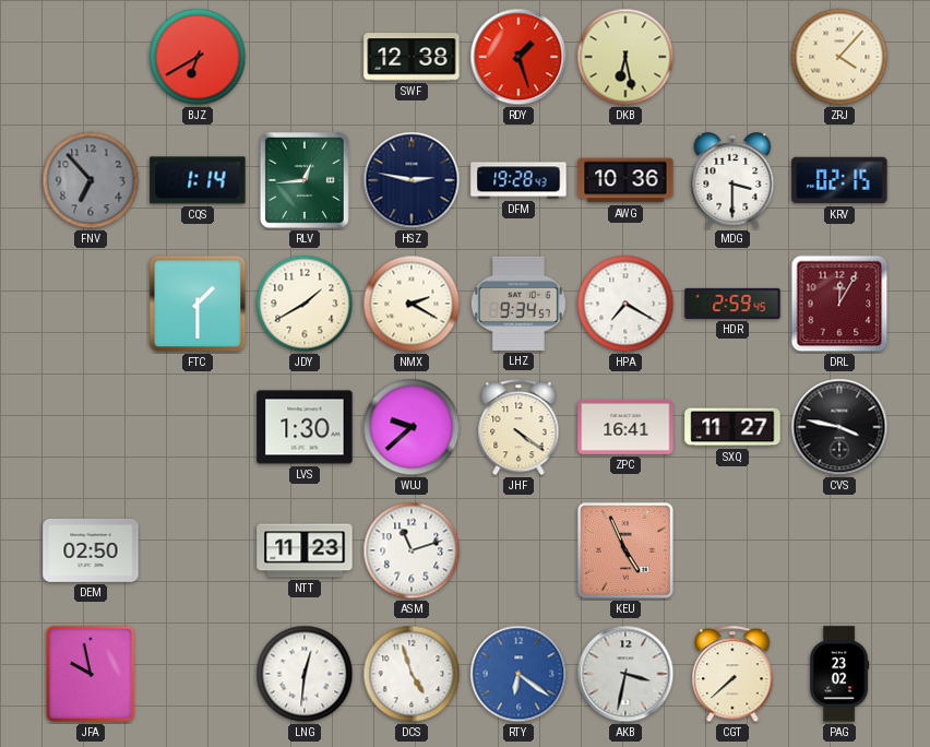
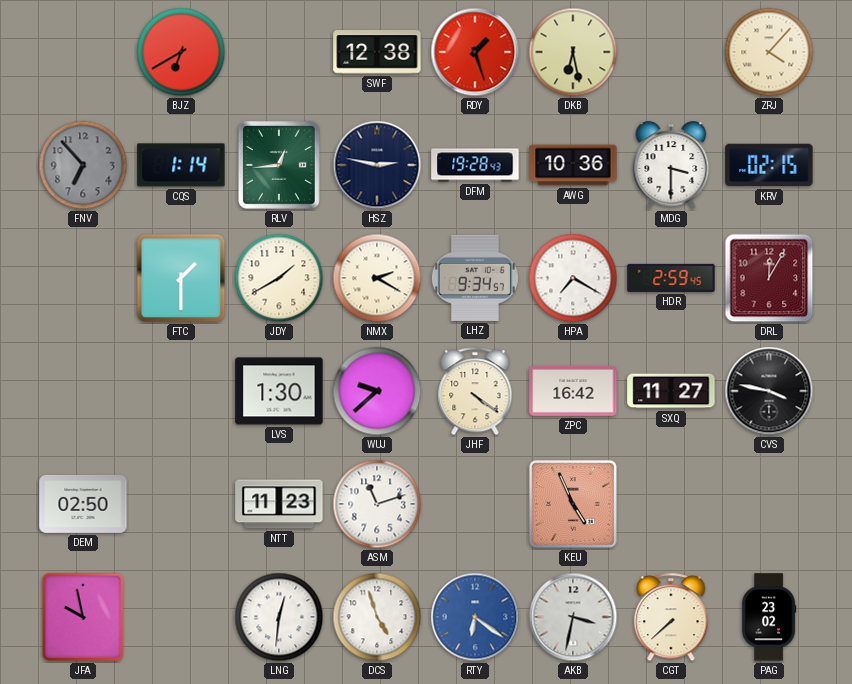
ZPC: 16:41 -> 16:42 (573, 391)
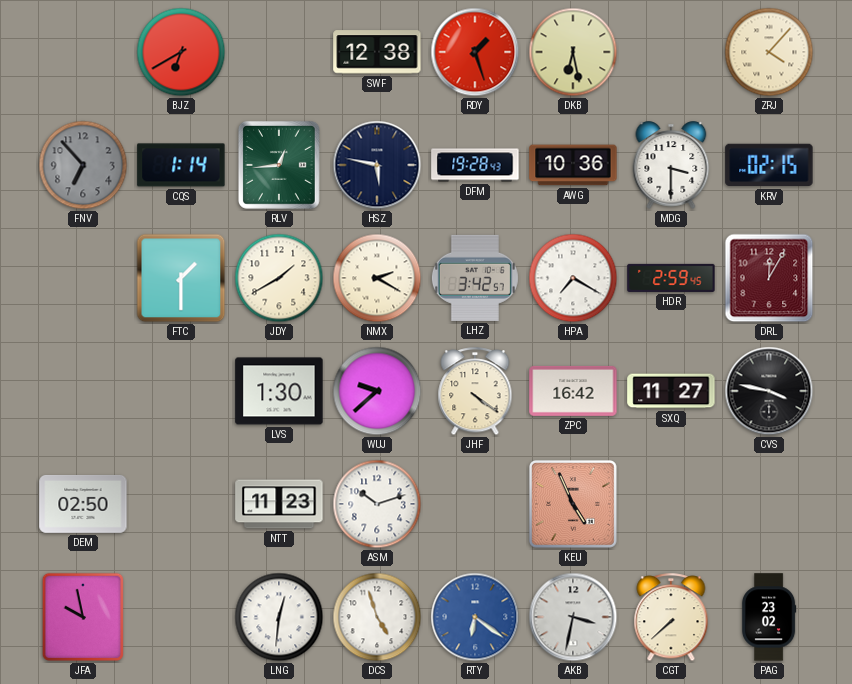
HSZ: 2:47 -> 5:47 (377, 165)
LHZ: 9:34 -> 3:42 (475, 278)
ASM: 11:12 -> 10:12 (377, 504)
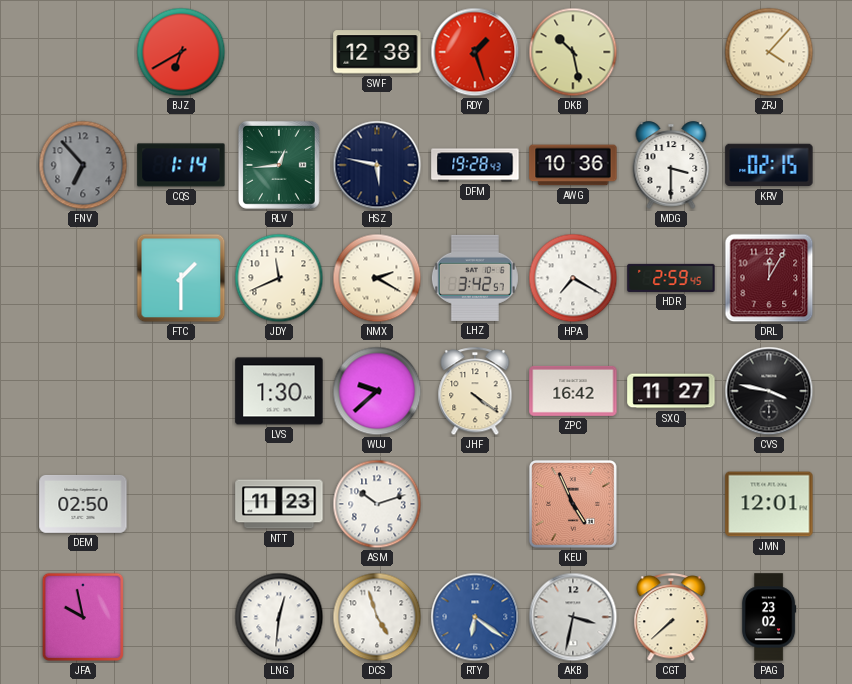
DKB: 6:28 -> 10:28 (573, 52)
JDY: 1:40 -> 11:41 (279, 278)
JMN: none -> 12:01 (769, 504)
